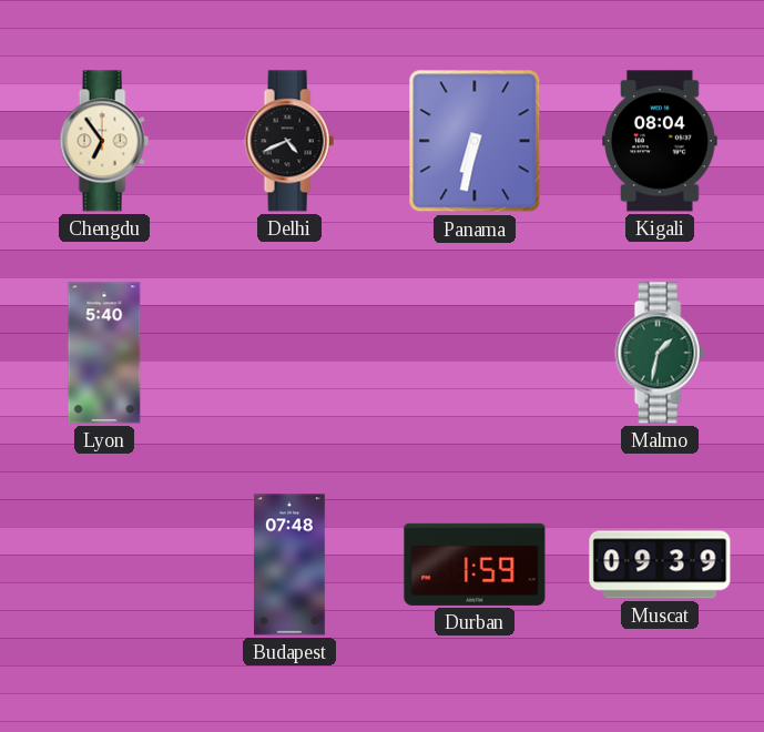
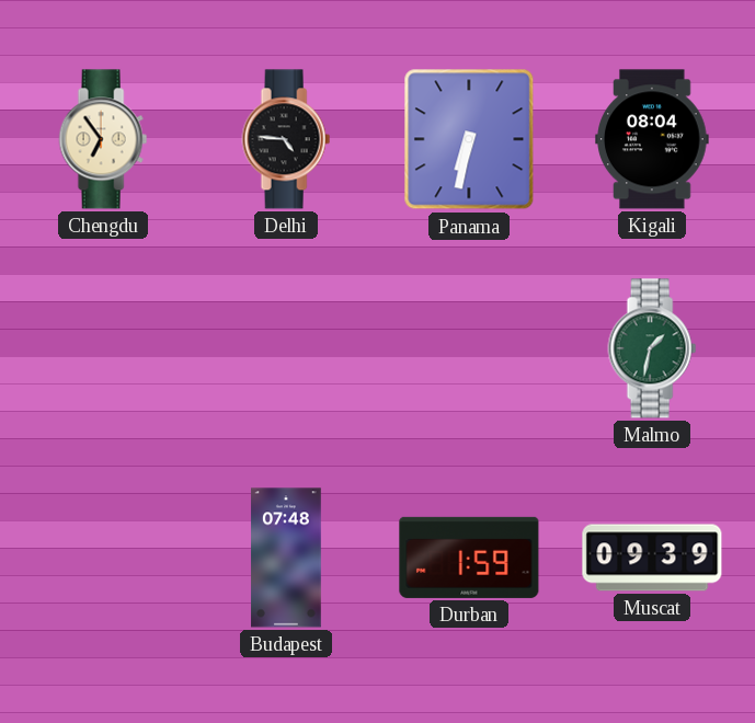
Delhi: 4:41 -> 4:46 (286, 139)
Lyon: 5:40 -> none (104, 353)
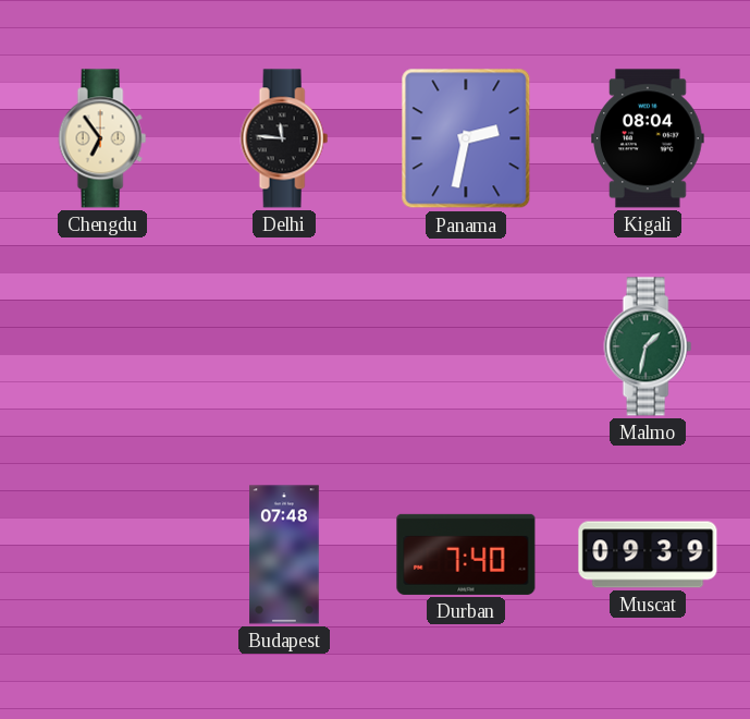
Delhi: 4:46 -> 11:46 (284, 138)
Panama: 6:32 -> 2:32 (466, 138)
Durban: 1:59 -> 7:40 (466, 555)
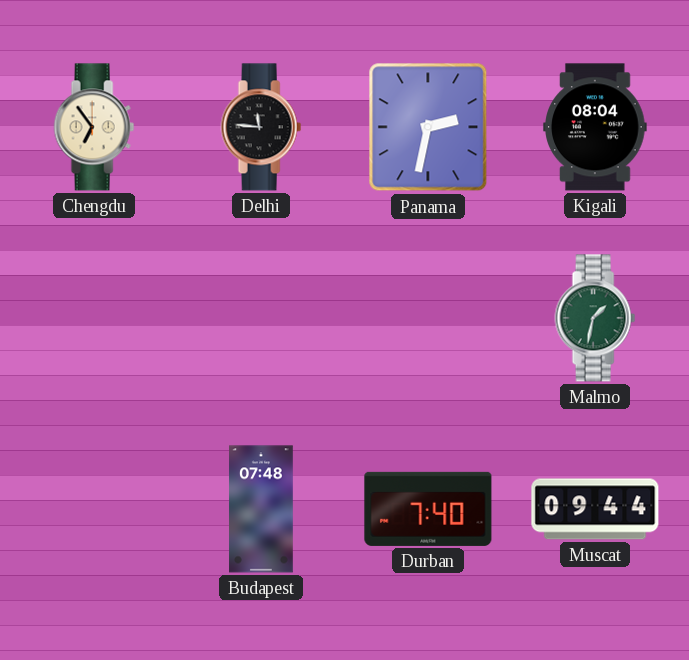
Muscat: 09:39 -> 09:44 (595, 509)
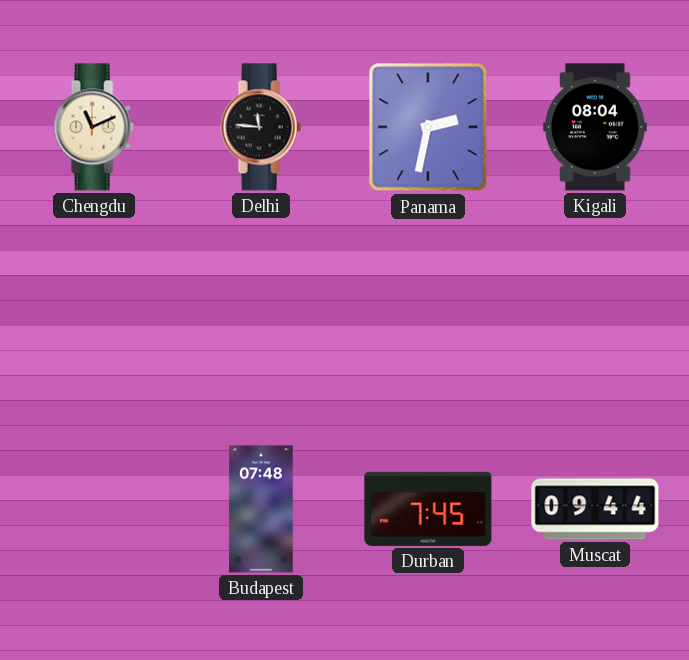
Chengdu: 6:54 -> 11:11 (94, 127)
Malmo: 1:32 -> none (595, 318)
Durban: 7:40 -> 7:45 (428, 509)
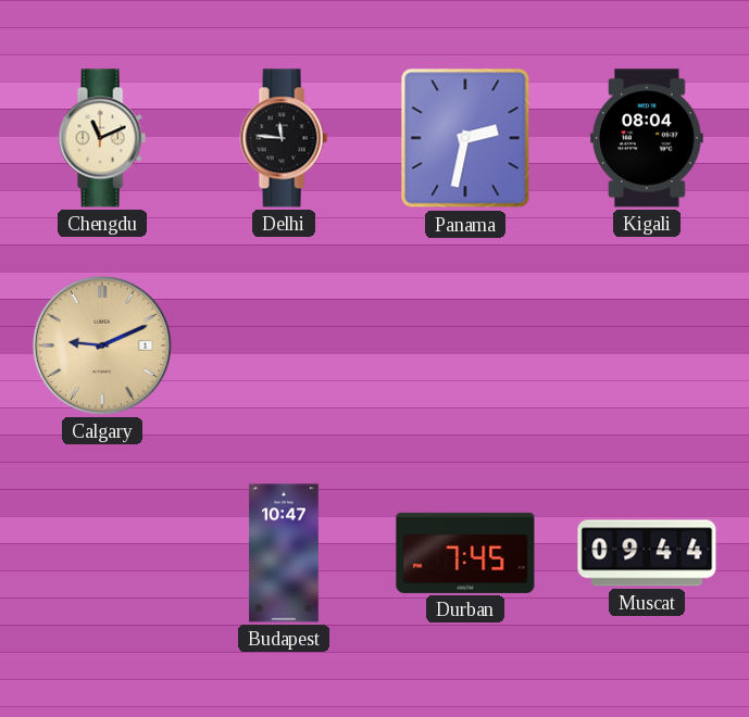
Calgary: none -> 9:11 (102, 345)
Budapest: 07:48 -> 10:47 (284, 553)
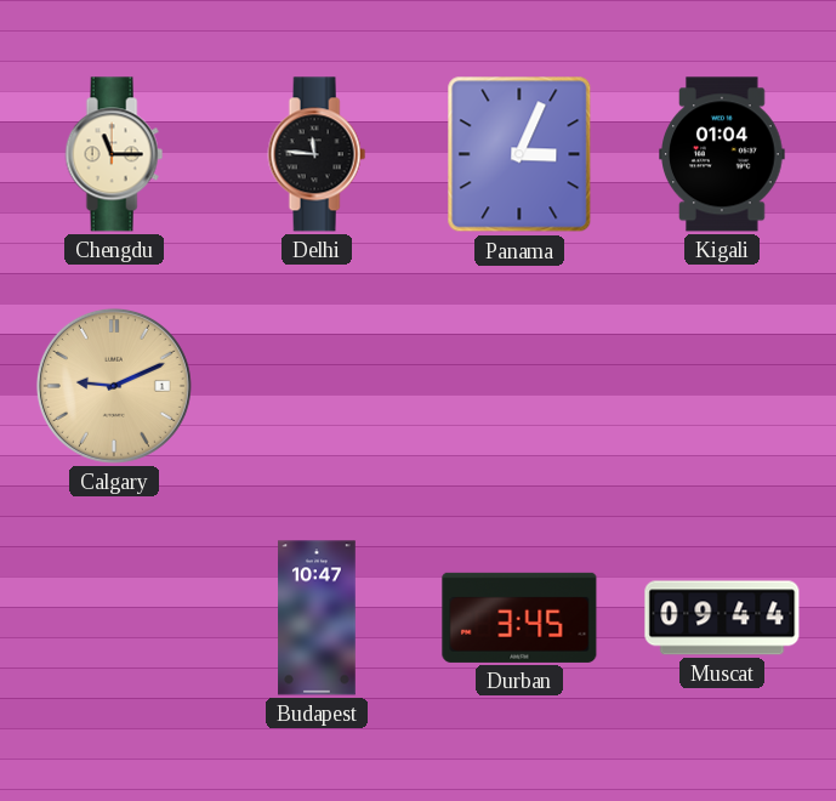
Chengdu: 11:11 -> 11:15 (114, 154)
Panama: 2:32 -> 3:04 (519, 154)
Kigali: 08:04 -> 01:04 (722, 154)
Durban: 7:45 -> 3:45 (519, 618)
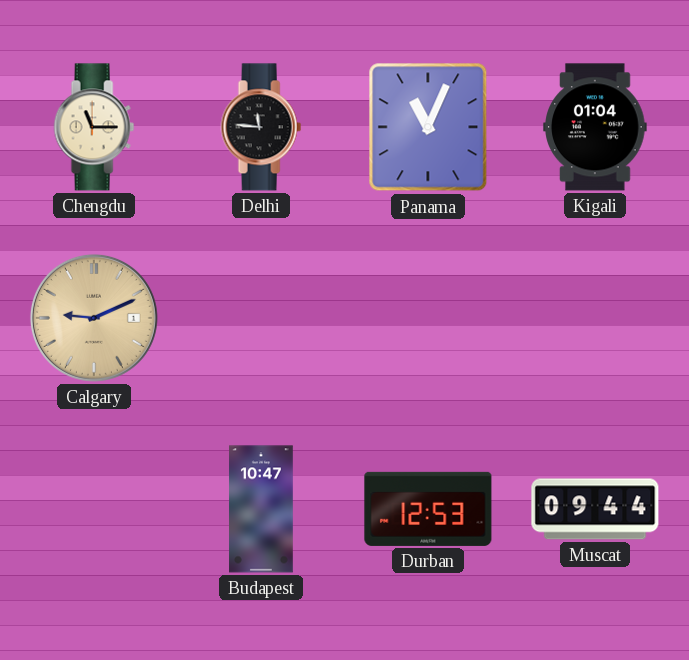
Panama: 3:04 -> 11:04 (428, 127)
Durban: 3:45 -> 12:53 (428, 509)
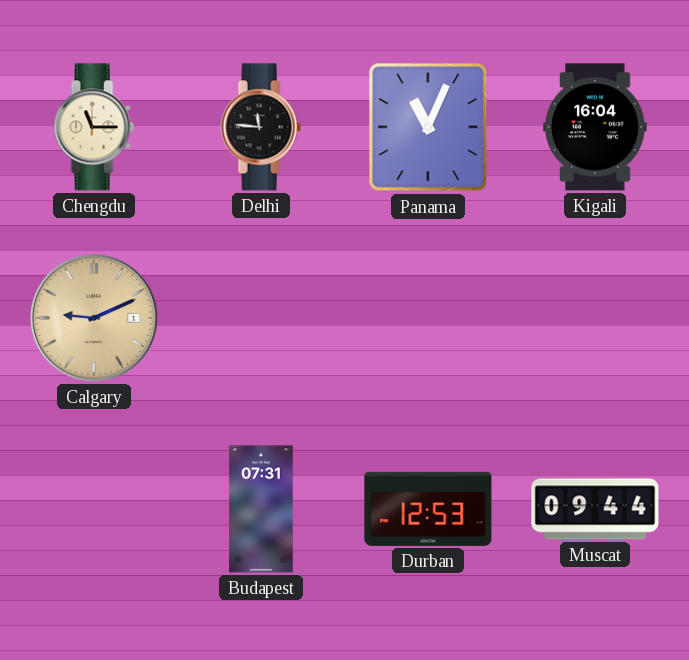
Kigali: 01:04 -> 16:04 (595, 127)
Budapest: 10:47 -> 07:31 (261, 509)
